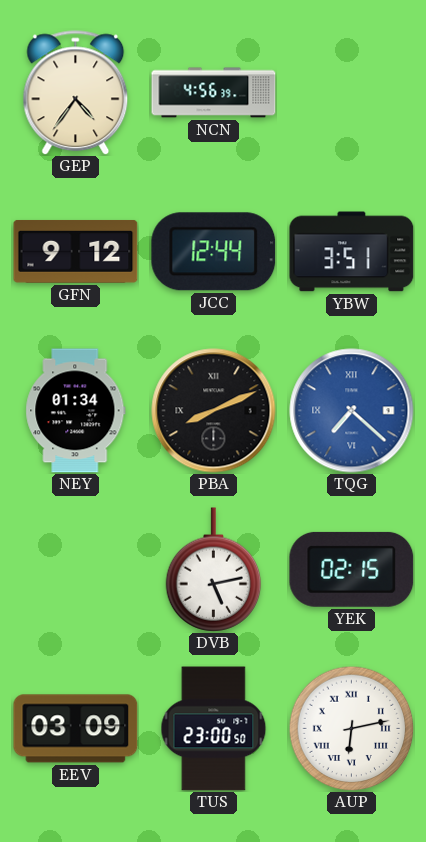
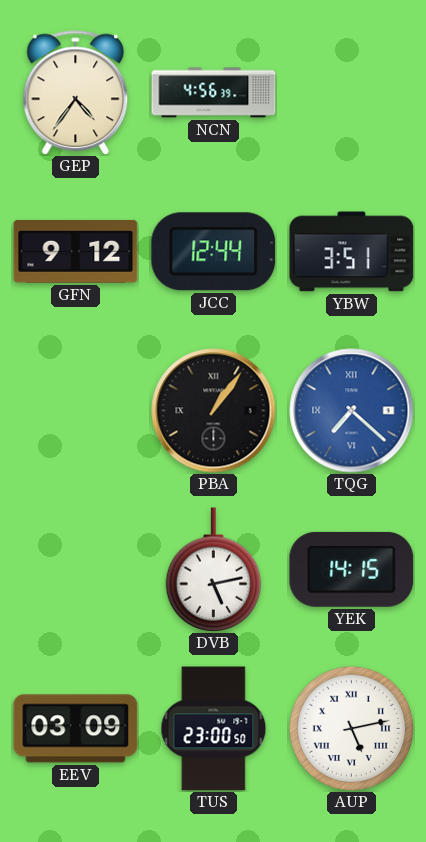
NEY: 01:34 -> none (76, 411)
PBA: 8:11 -> 1:06 (214, 411)
YEK: 02:15 -> 14:15 (352, 569)
AUP: 6:13 -> 5:13 (351, 728)
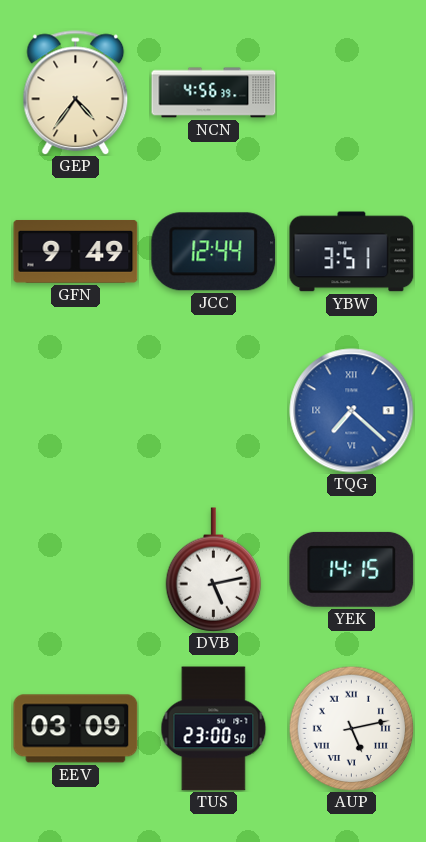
GFN: 9:12 -> 9:49 (76, 251)
PBA: 1:06 -> none (214, 411)
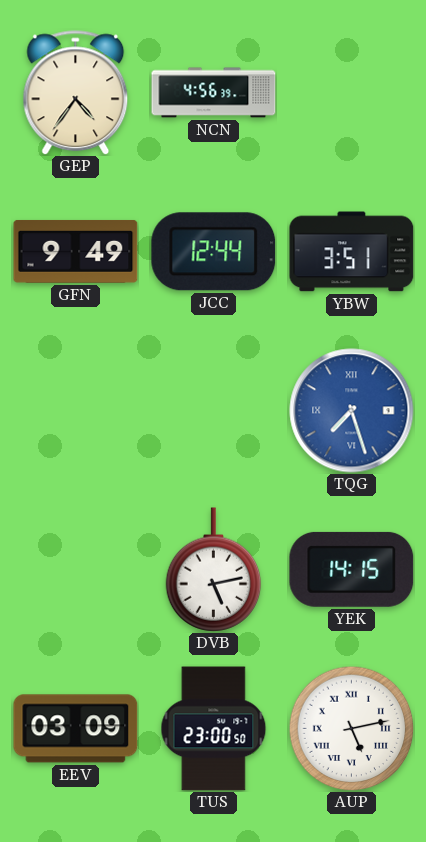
TQG: 7:22 -> 7:27 (352, 411)
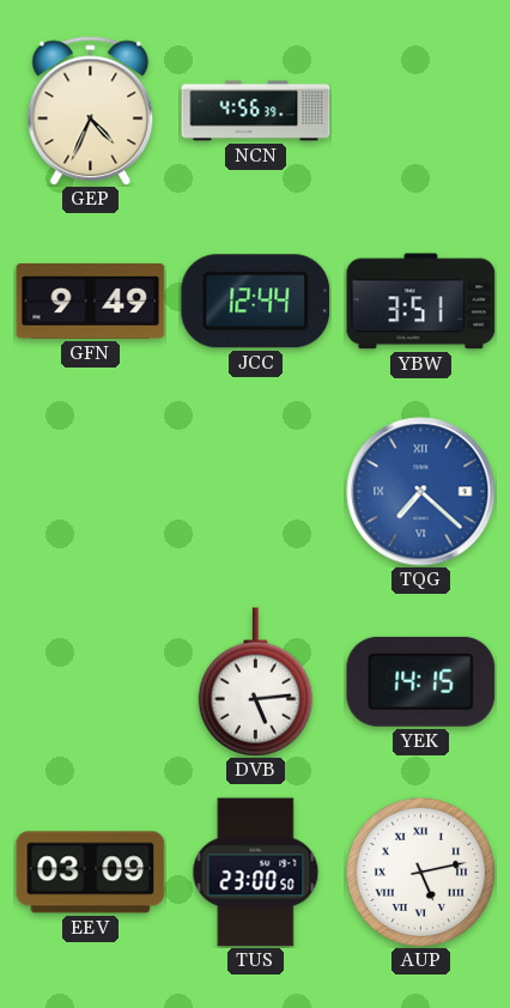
GEP: 4:36 -> 4:34 (91, 111)
TQG: 7:27 -> 7:22 (421, 492)
DVB: 5:13 -> 5:14 (256, 682)
